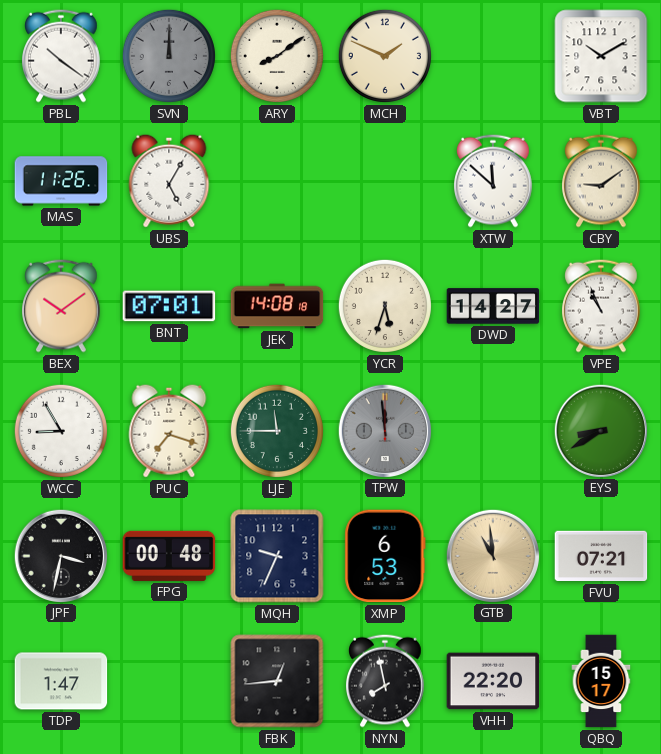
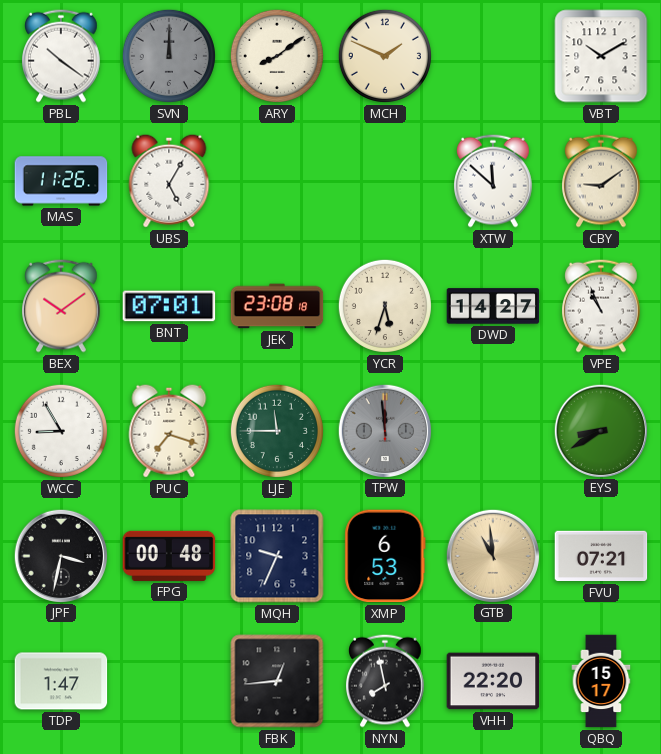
JEK: 14:08 -> 23:08 (277, 306)
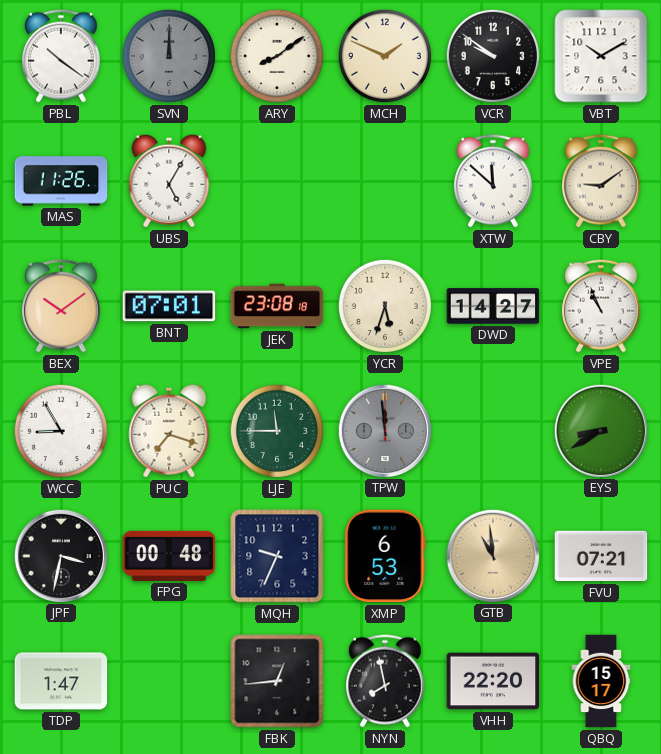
VCR: none -> 9:51 (493, 56)
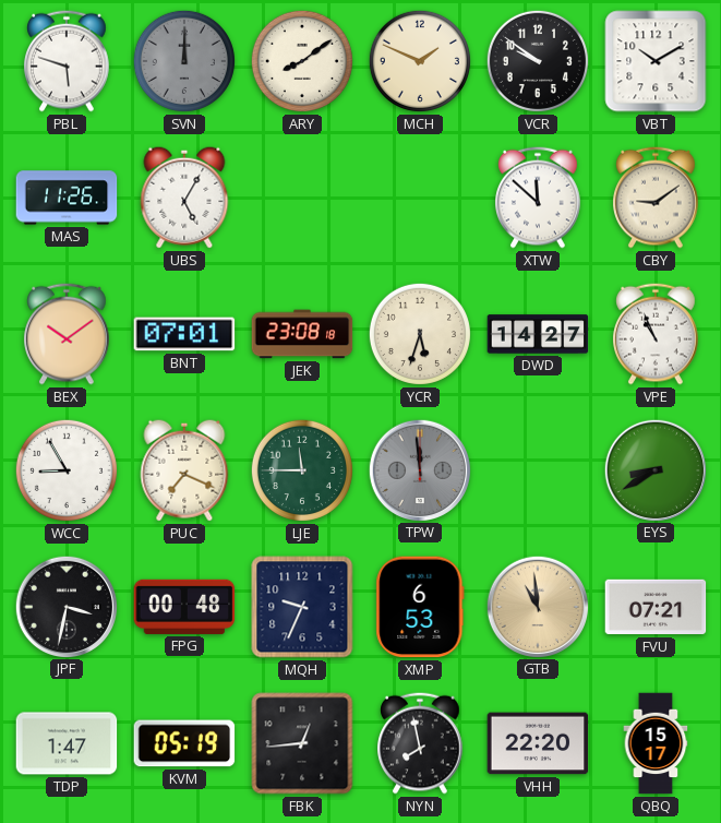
PBL: 10:21 -> 5:48 (68, 61)
PUC: 7:18 -> 7:19 (184, 470)
KVM: none -> 05:19 (184, 743)
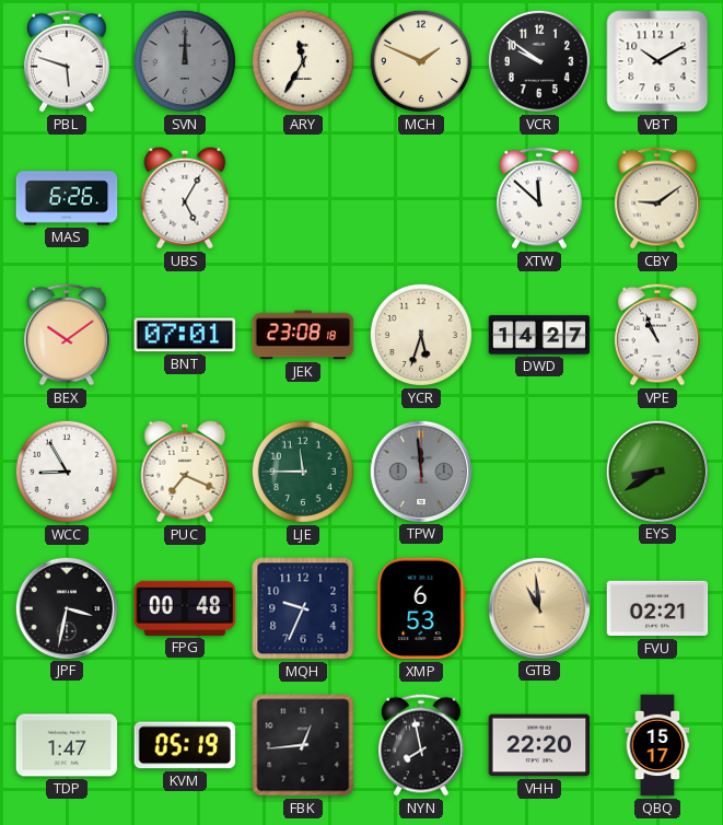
ARY: 8:09 -> 11:35 (303, 61)
MAS: 11:26 -> 6:26 (67, 198)
FVU: 07:21 -> 02:21 (657, 608)
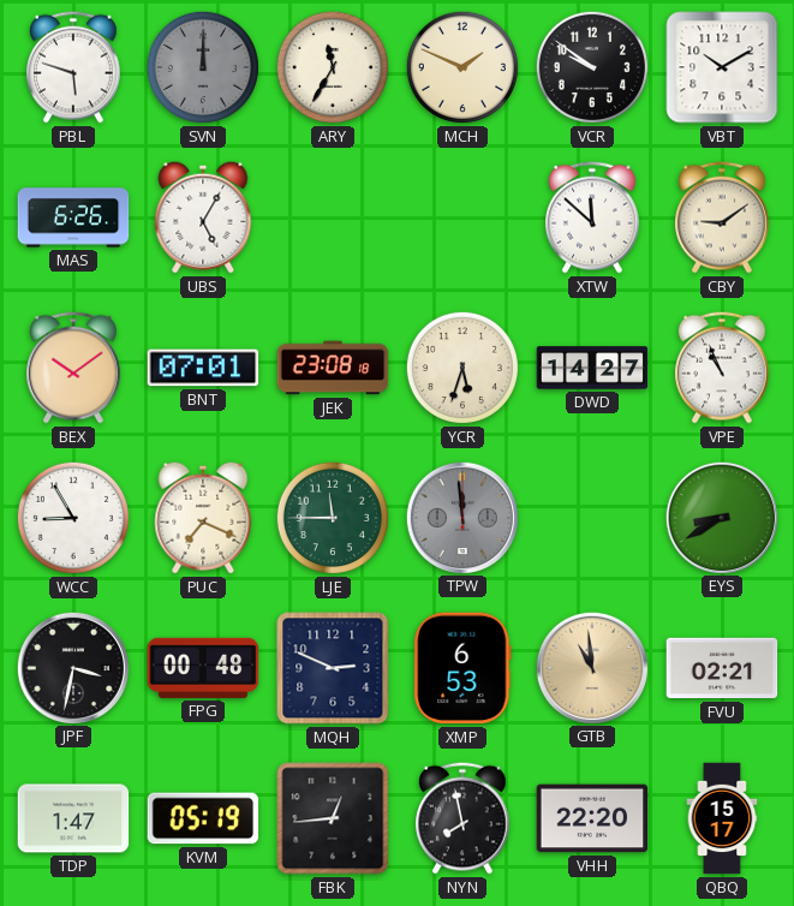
MQH: 9:34 -> 2:49 (333, 668)
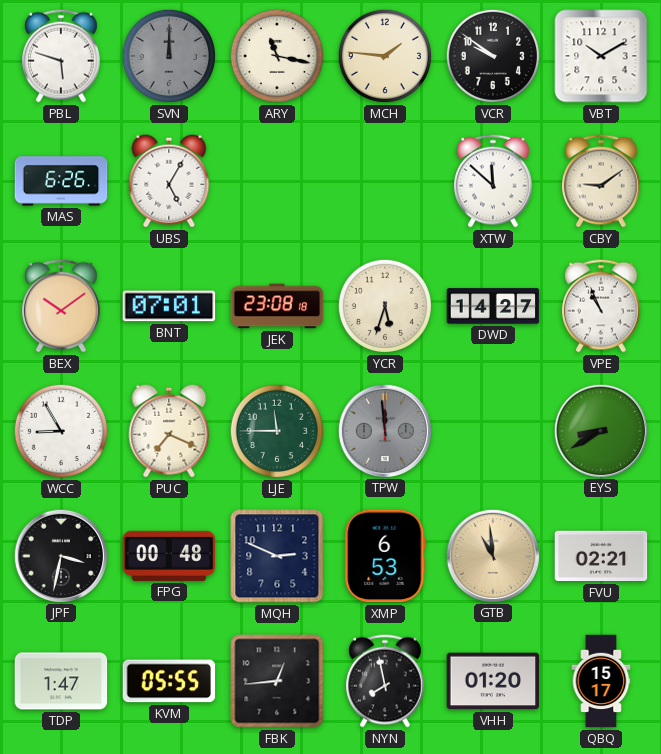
ARY: 11:35 -> 11:17 (277, 56)
MCH: 1:49 -> 1:46 (385, 56)
KVM: 05:19 -> 05:55 (169, 681)
VHH: 22:20 -> 01:20 (493, 681)
